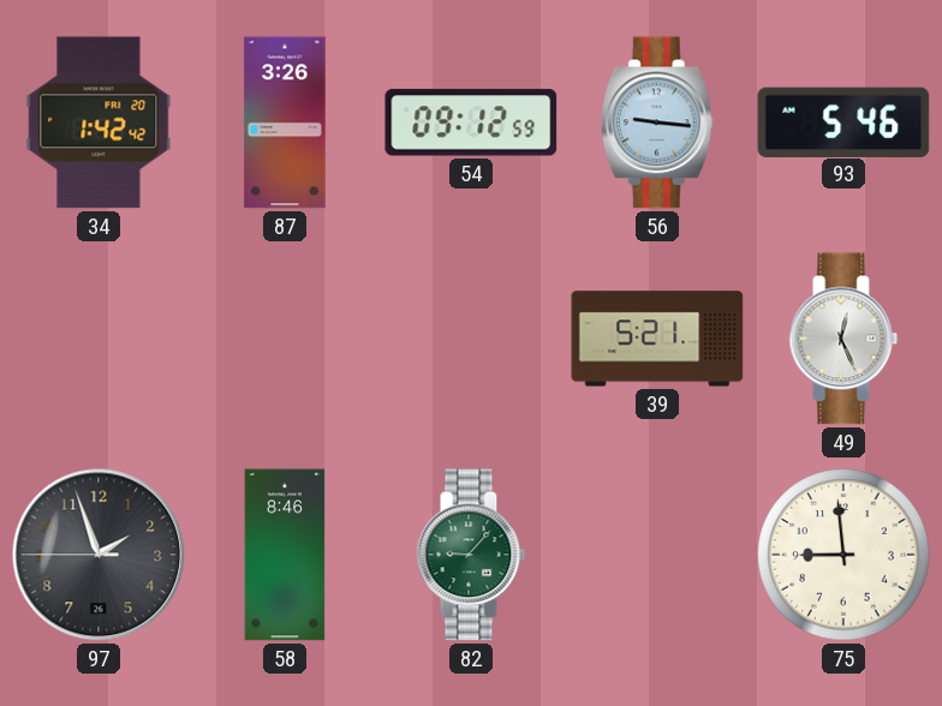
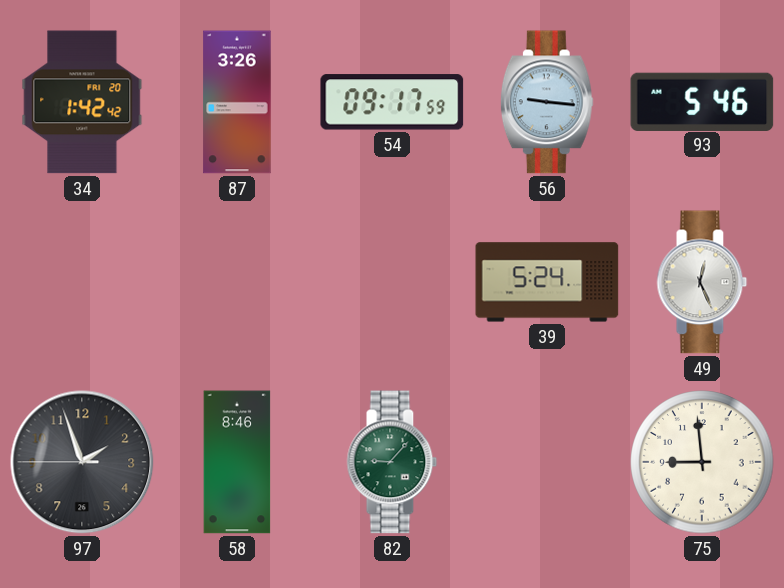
54: 09:12 -> 09:17 (392, 102)
39: 5:21 -> 5:24 (547, 282)
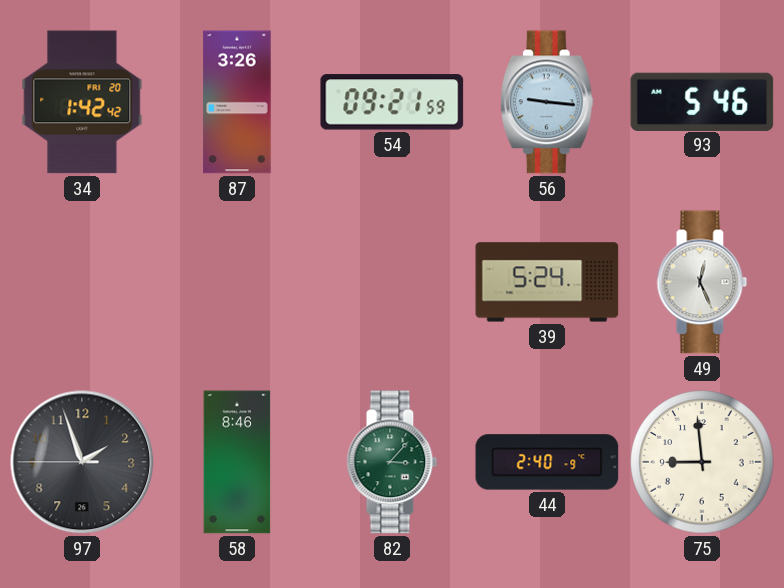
54: 09:17 -> 09:21 (392, 102)
82: 9:07 -> 3:07 (392, 462)
44: none -> 2:40 (547, 462)
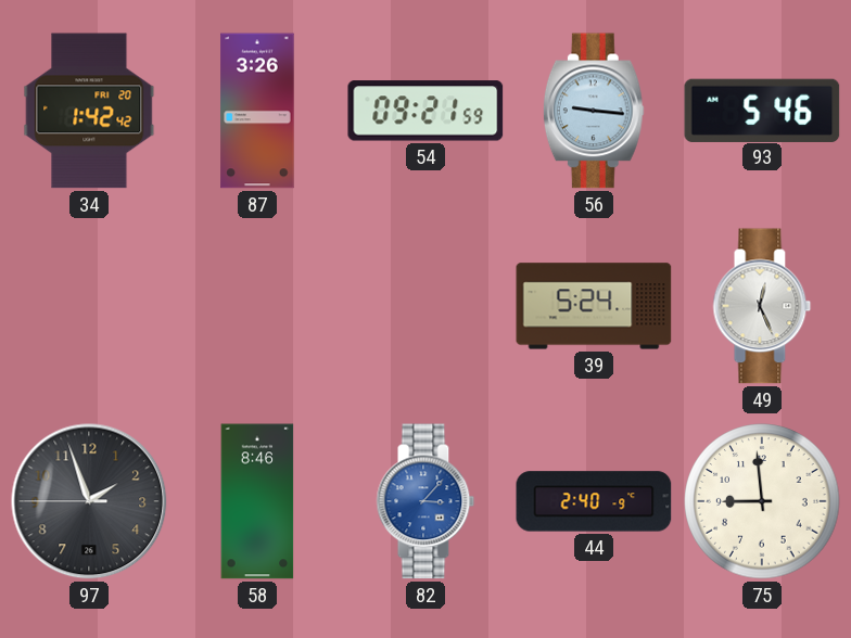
82 dial: green -> blue (426, 501)
